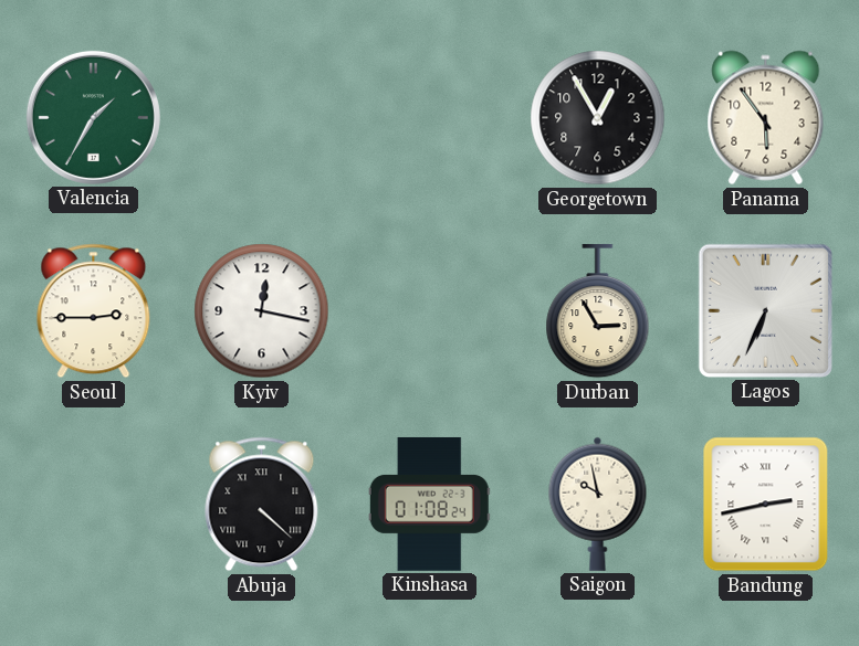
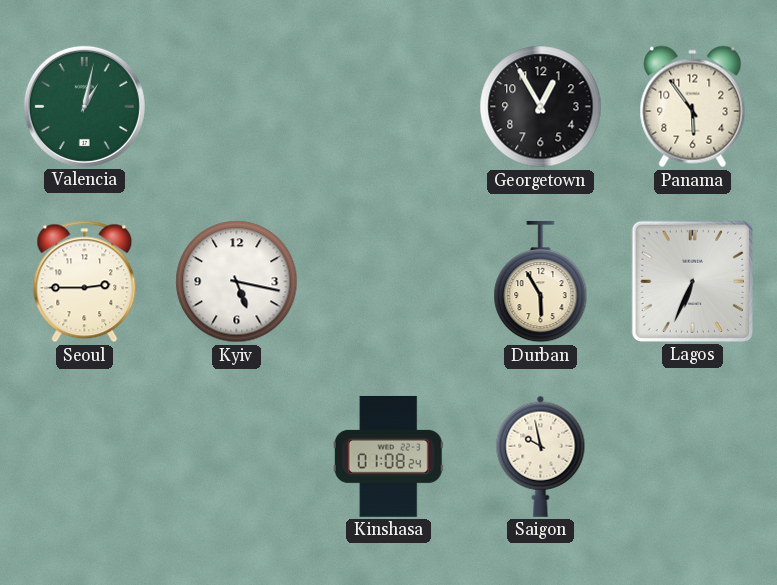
Valencia: 1:35 -> 1:02 (84, 106)
Kyiv: 12:17 -> 5:17 (237, 282)
Durban: 2:55 -> 5:55 (541, 282)
Abuja: 4:22 -> none (262, 505)
Bandung: 2:43 -> none (766, 505)
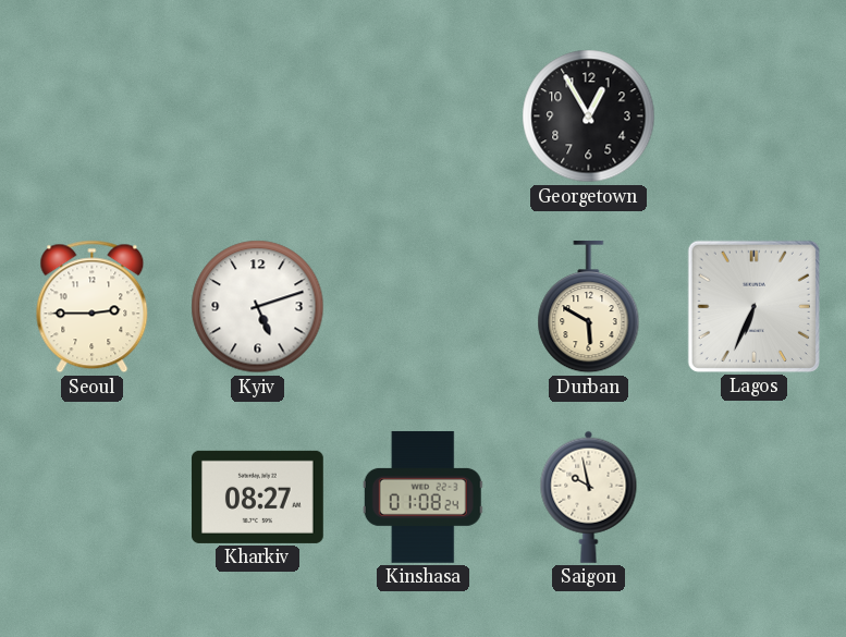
Valencia: 1:02 -> none (84, 106)
Panama: 5:54 -> none (693, 107)
Kyiv: 5:17 -> 5:12 (258, 307)
Durban: 5:55 -> 5:50 (589, 307)
Kharkiv: none -> 08:27 (257, 497)
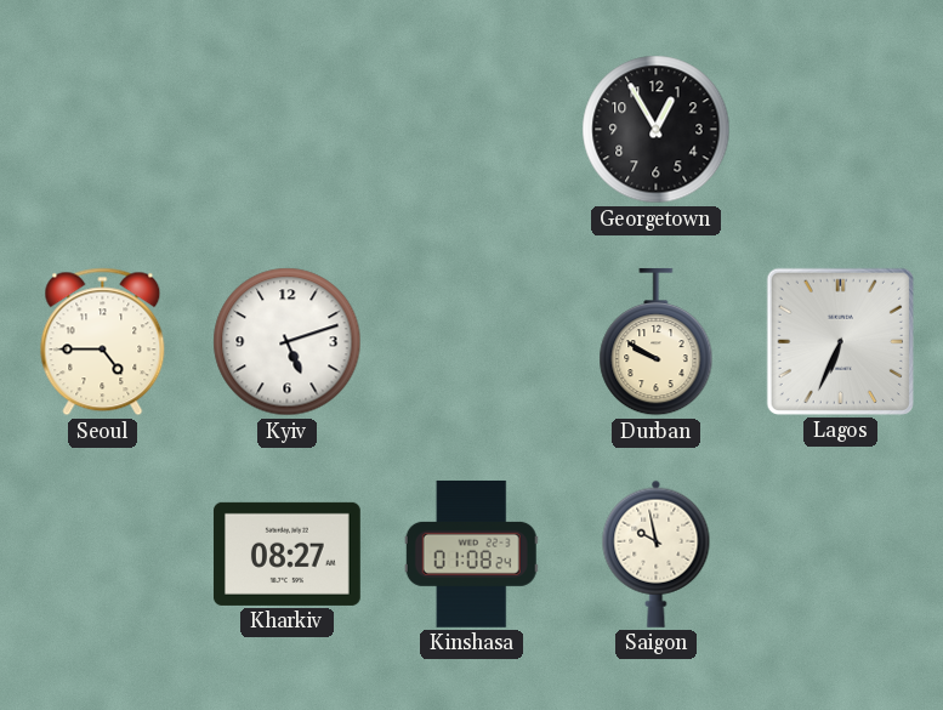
Seoul: 2:45 -> 4:45 (103, 342)
Durban: 5:50 -> 9:50 (657, 342)
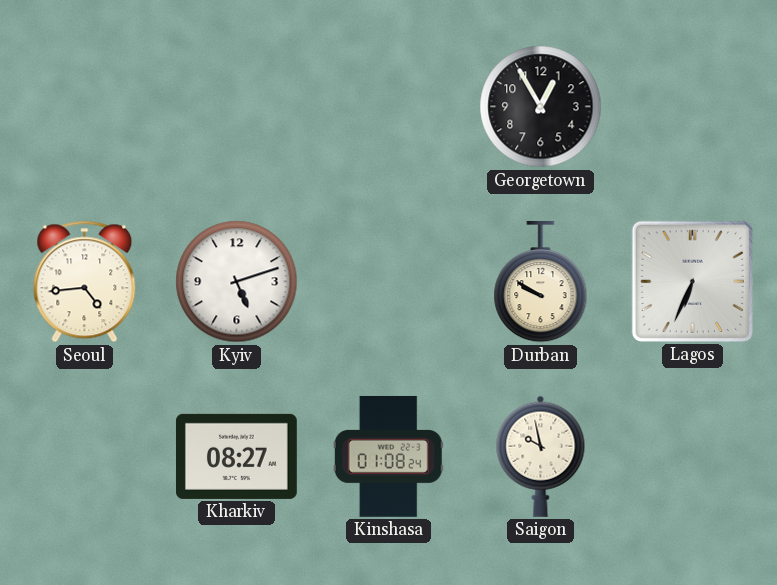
Seoul: 4:45 -> 4:44 (85, 282)
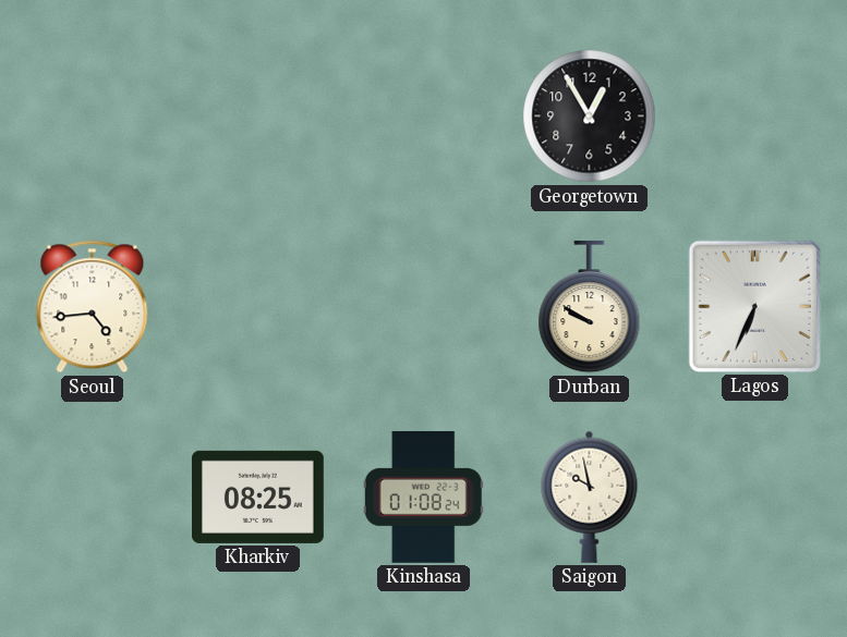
Kyiv: 5:12 -> none (237, 282)
Kharkiv: 08:27 -> 08:25 (257, 497)
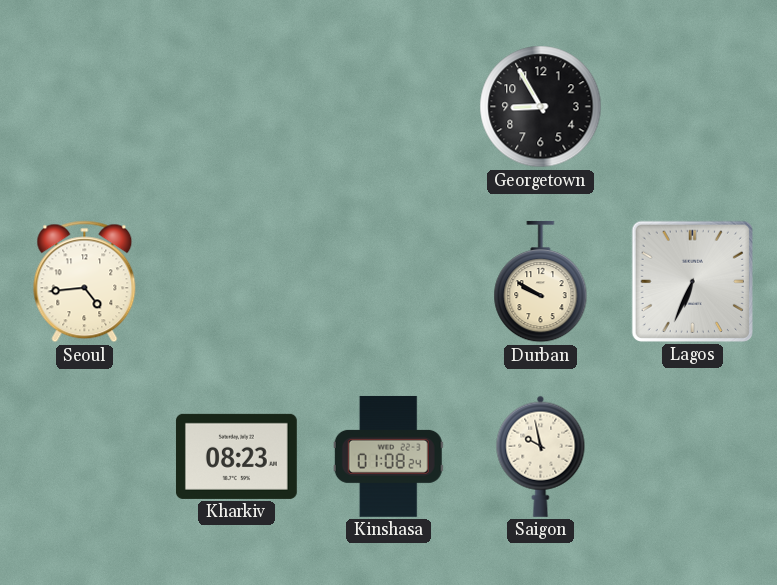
Georgetown: 12:55 -> 8:55 (541, 107)
Kharkiv: 08:25 -> 08:23 (236, 456)
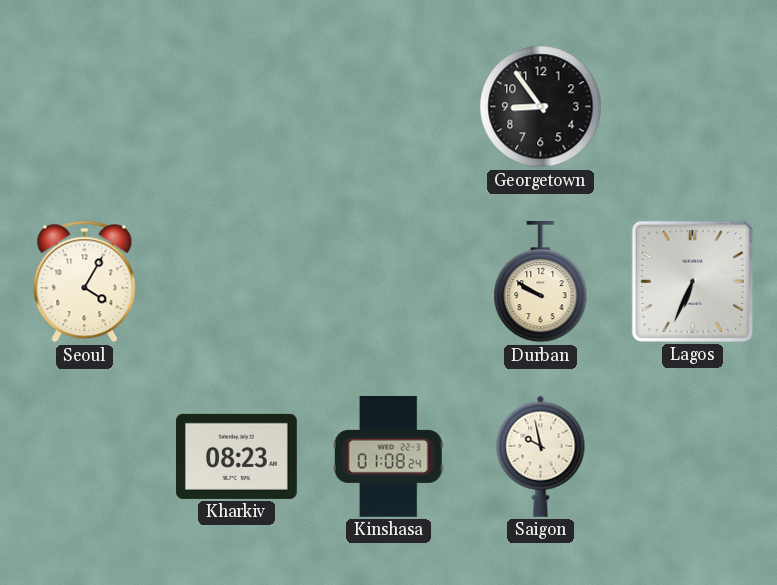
Georgetown: 8:55 -> 8:54 (541, 107)
Seoul: 4:44 -> 4:05 (85, 282)
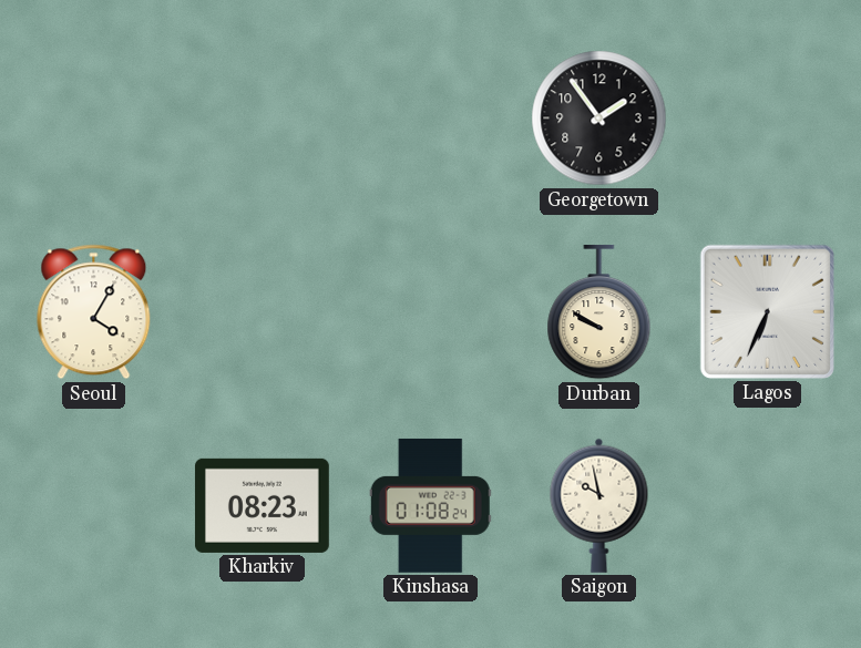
Georgetown: 8:54 -> 1:54 (599, 119)
